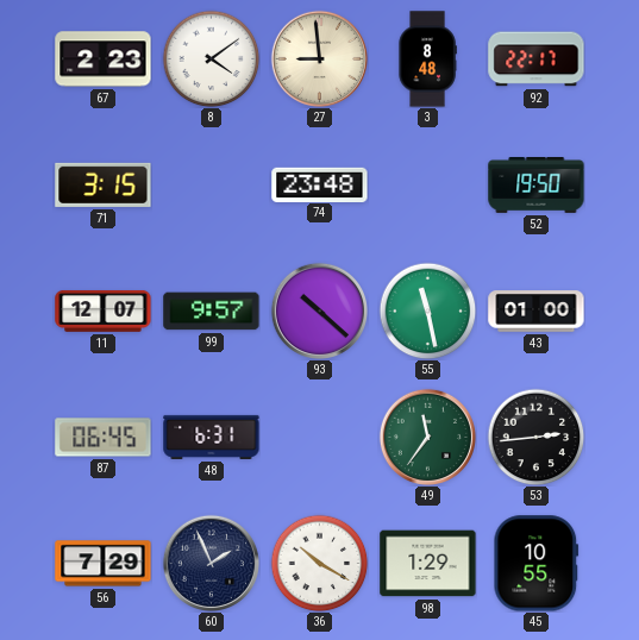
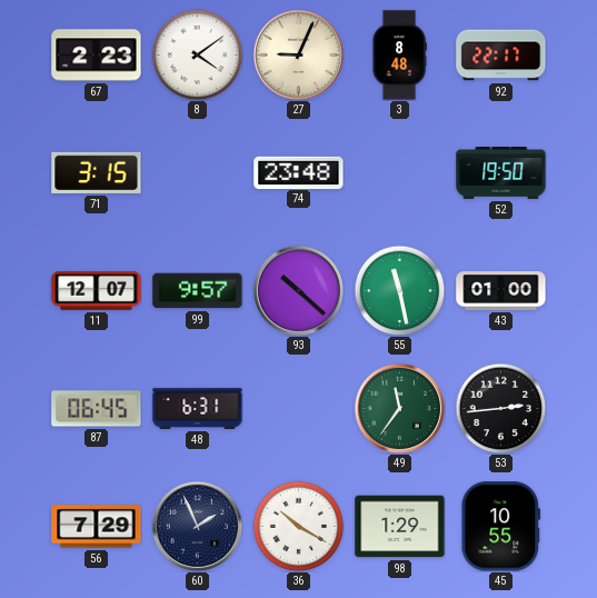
27: 8:59 -> 9:04 (298, 54)
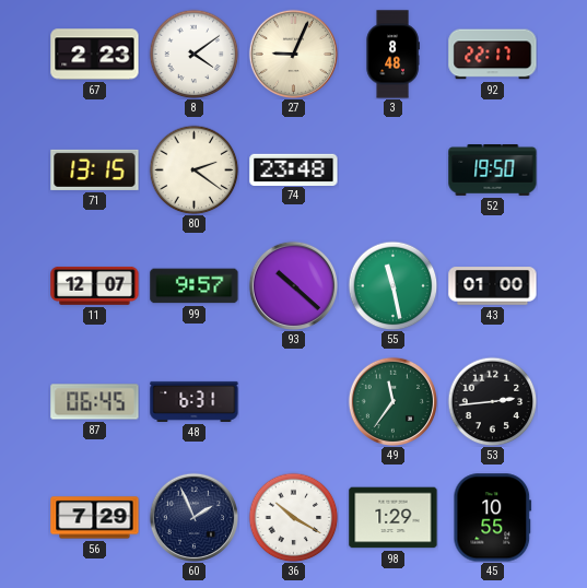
71: 3:15 -> 13:15 (95, 169)
80: none -> 2:21 (193, 169)
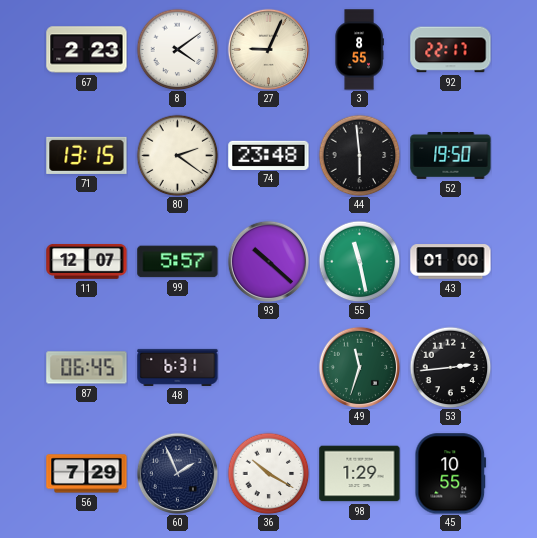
3: 8:48 -> 8:55 (359, 50)
44: none -> 5:59 (359, 155)
99: 9:57 -> 5:57 (178, 262)
49: 11:36 -> 11:33 (359, 367)
